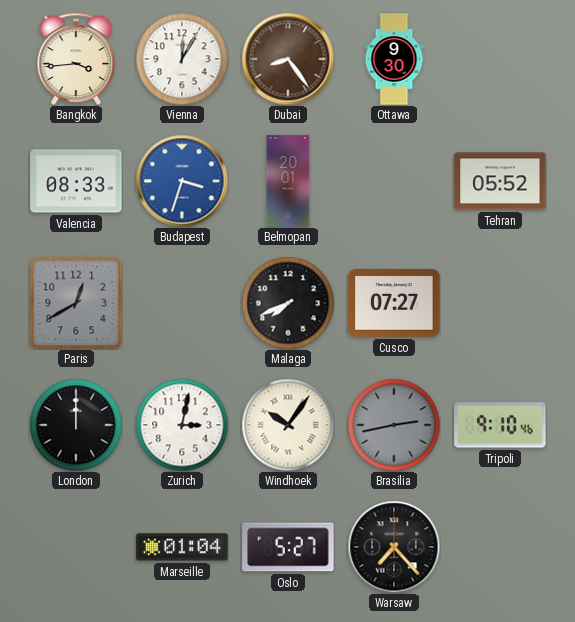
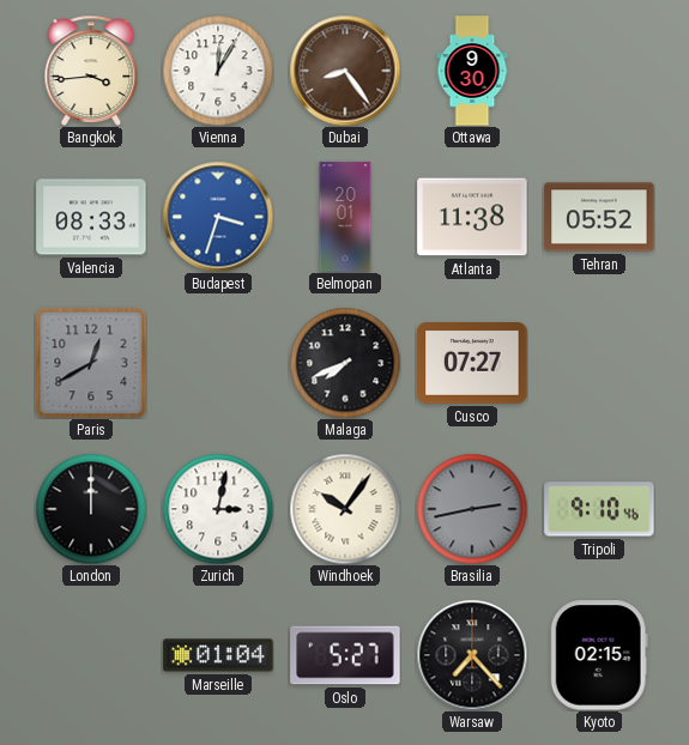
Atlanta: none -> 11:38 (472, 217)
Kyoto: none -> 02:15 (599, 655)
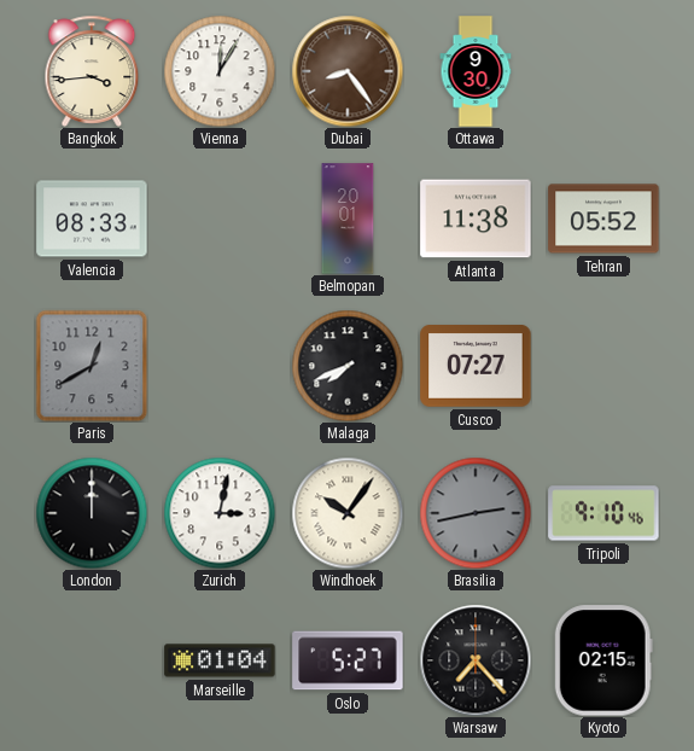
Budapest: 3:33 -> none (218, 217)
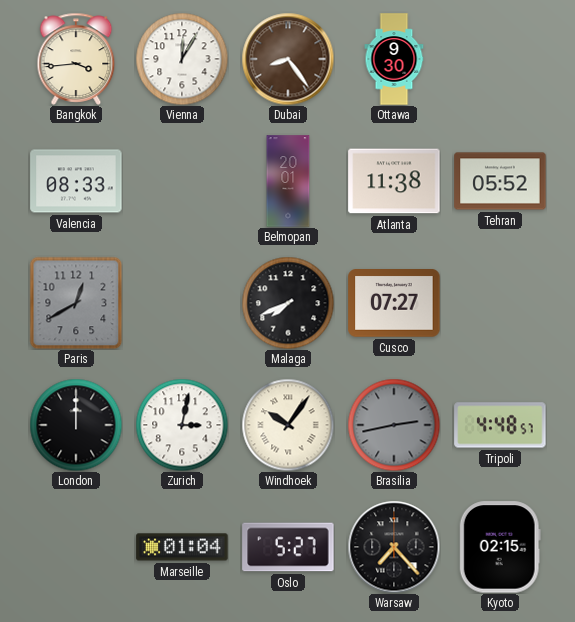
Tripoli: 9:10 -> 4:48 (500, 425)
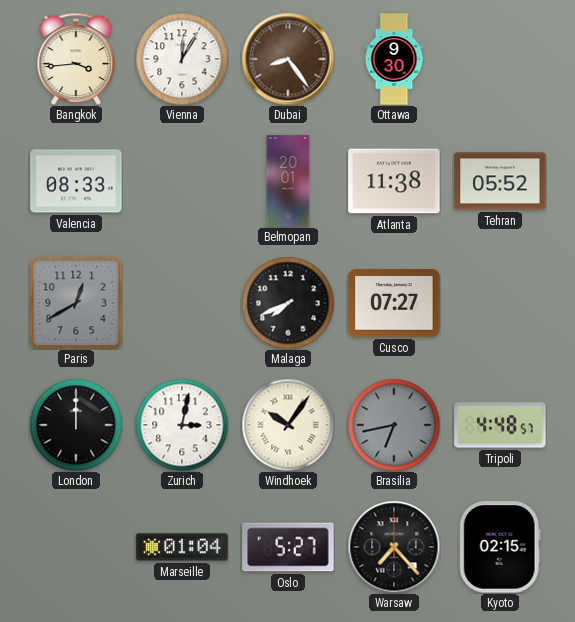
Brasilia: 2:43 -> 6:43 (394, 425)
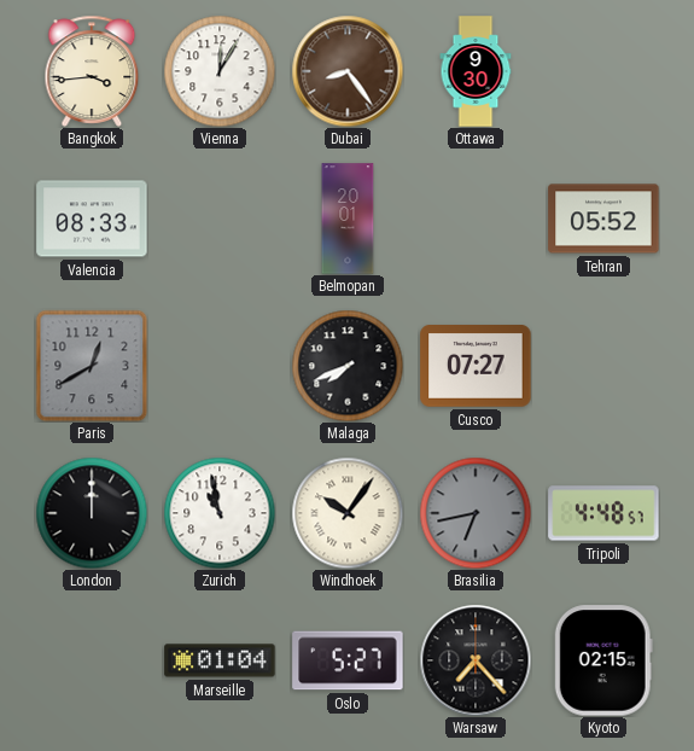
Atlanta: 11:38 -> none (394, 181)
Zurich: 3:02 -> 10:58 (220, 513)
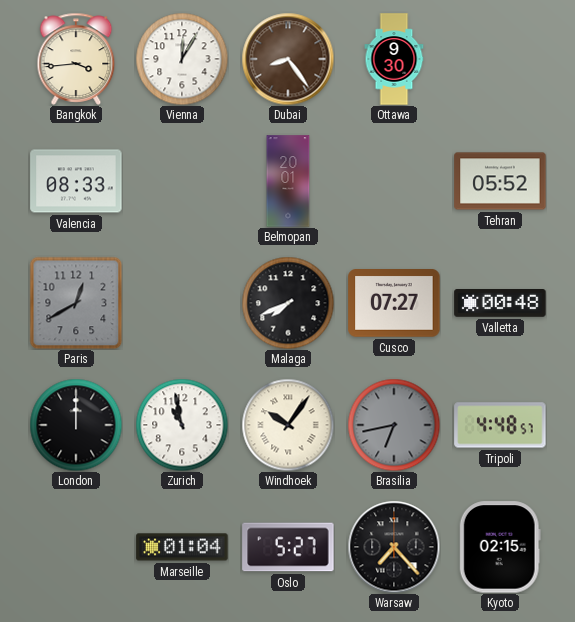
Valletta: none -> 00:48 (500, 304)
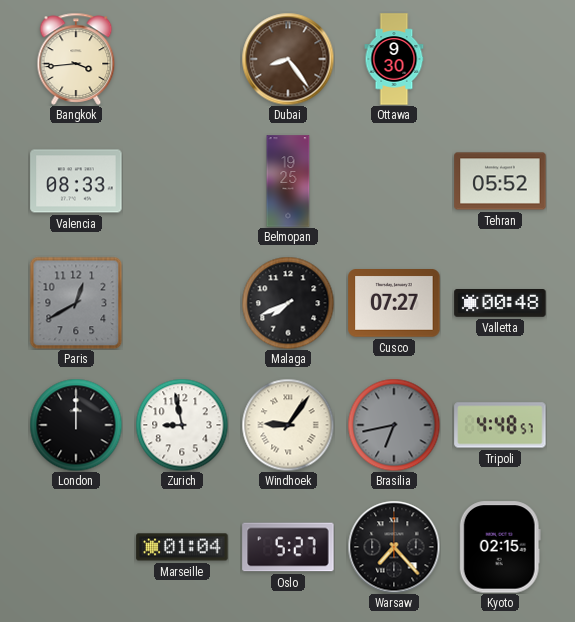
Vienna: 12:05 -> none (182, 59)
Belmopan: 20:01 -> 19:25 (288, 181)
Zurich: 10:58 -> 8:58 (182, 425)
Windhoek: 10:06 -> 9:06 (288, 425)
